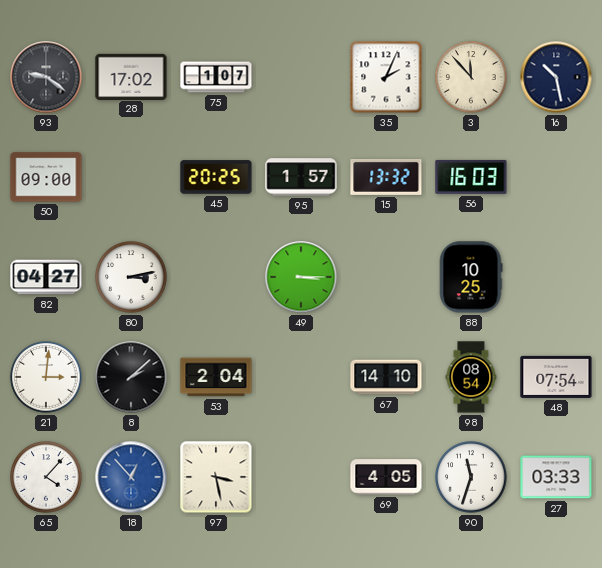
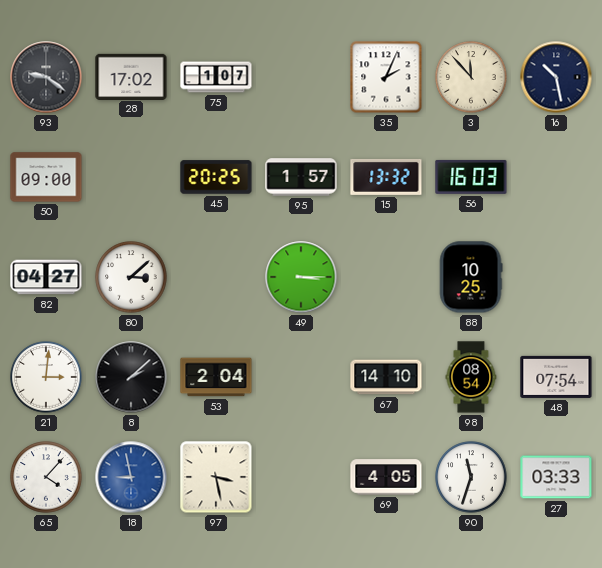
80: 3:13 -> 3:08 (131, 277)
18: 12:53 -> 8:58 (131, 477)
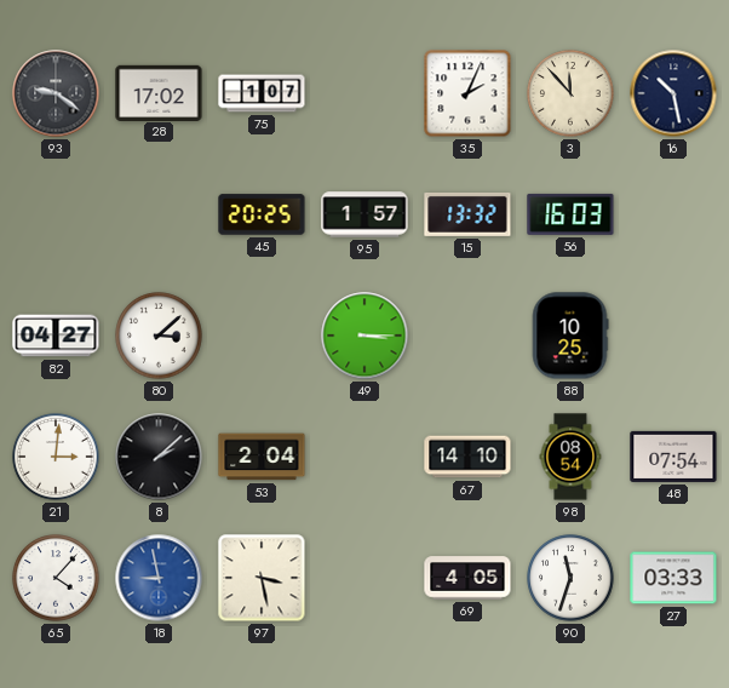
50: 09:00 -> none (46, 177)
